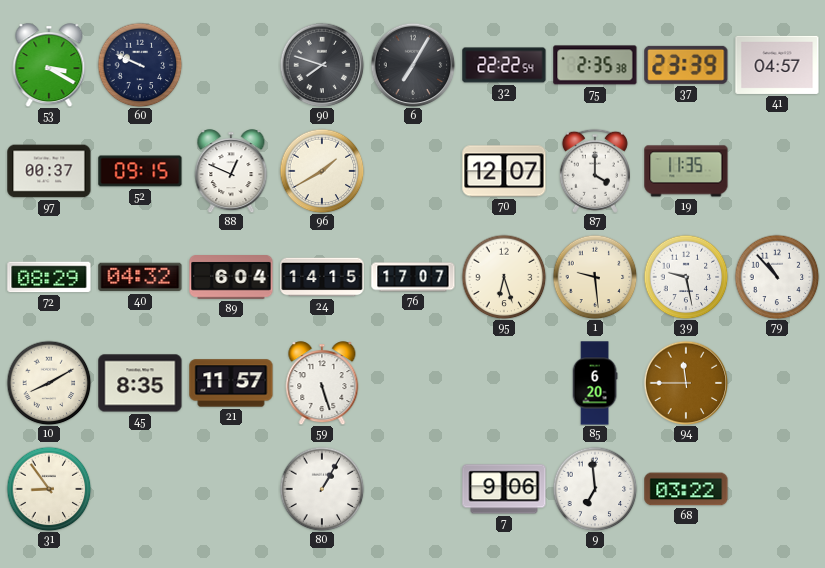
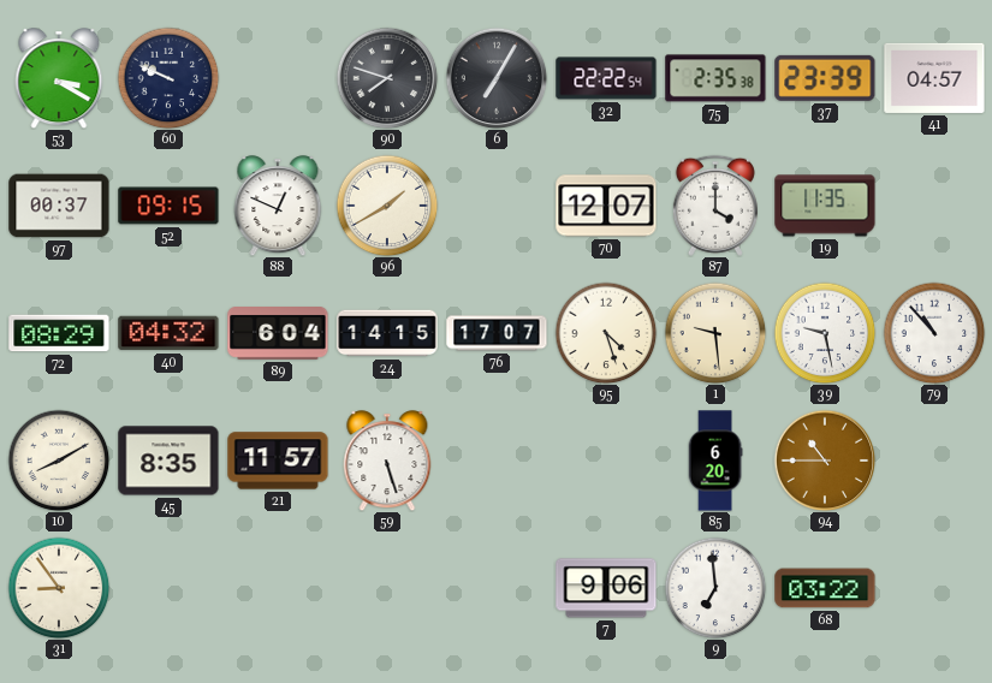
95: 6:27 -> 4:27 (606, 333)
94: 11:45 -> 10:45 (825, 461)
80: 1:05 -> none (322, 489)
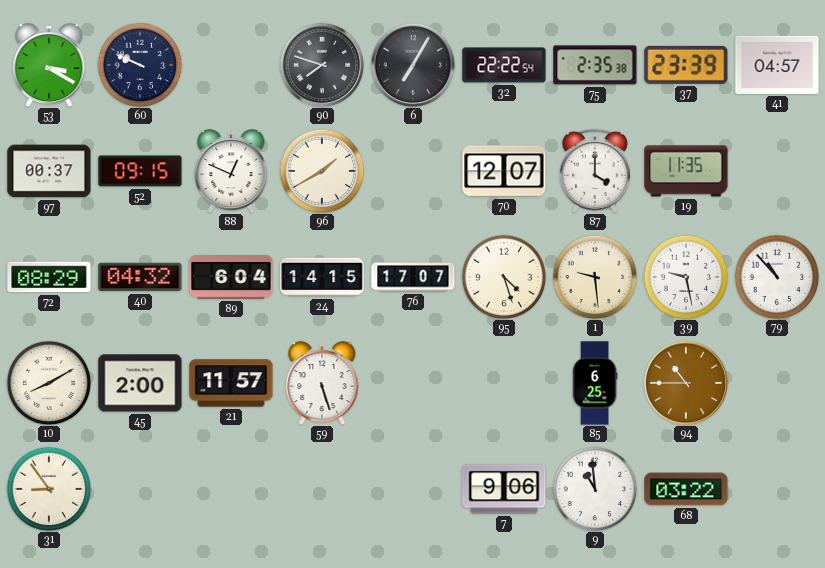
45: 8:35 -> 2:00 (140, 383)
85: 6:20 -> 6:25 (595, 383)
9: 6:59 -> 10:59 (595, 489)
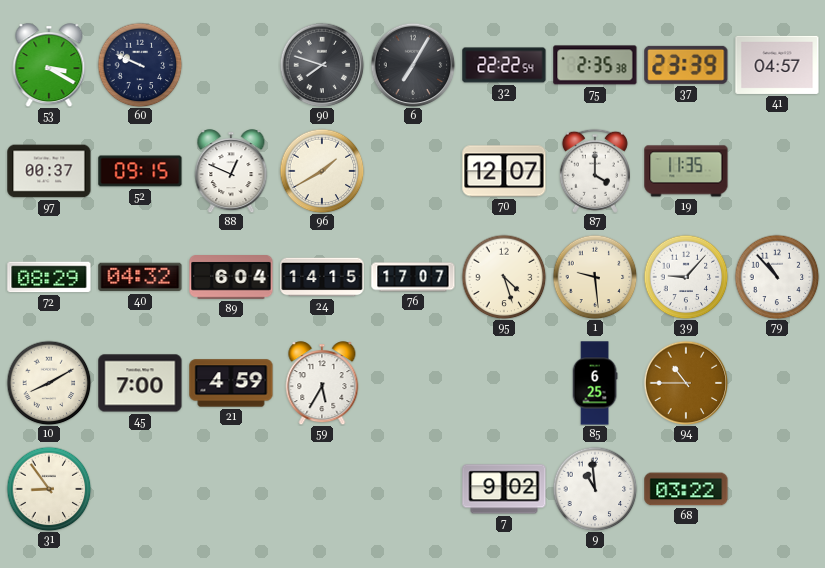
39: 9:28 -> 9:07 (686, 277)
45: 2:00 -> 7:00 (140, 383)
21: 11:57 -> 4:59 (231, 383)
59: 5:27 -> 5:35 (322, 383)
7: 9:06 -> 9:02 (504, 489)
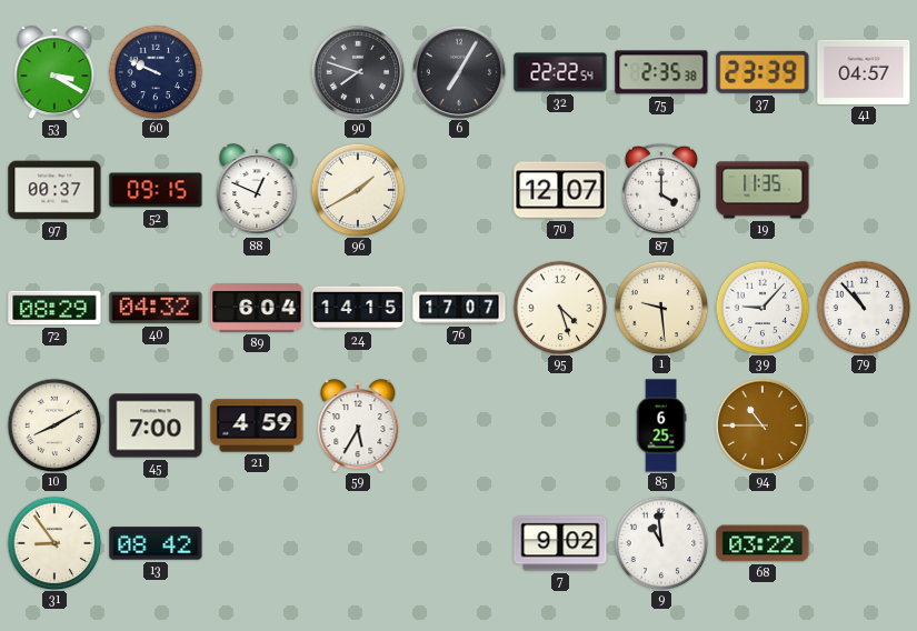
13: none -> 08:42 (156, 543)
